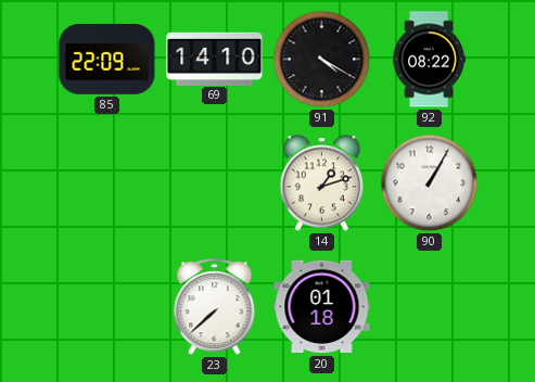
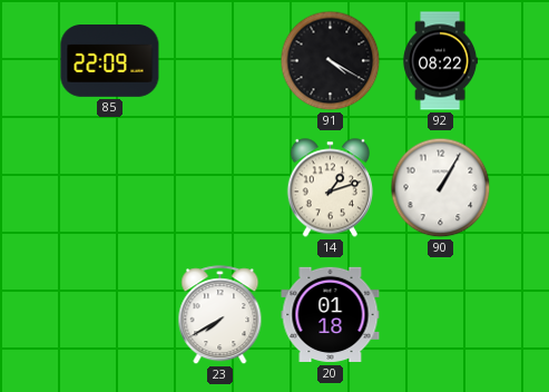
69: 14:10 -> none (215, 59)
23: 7:38 -> 7:40 (220, 315)
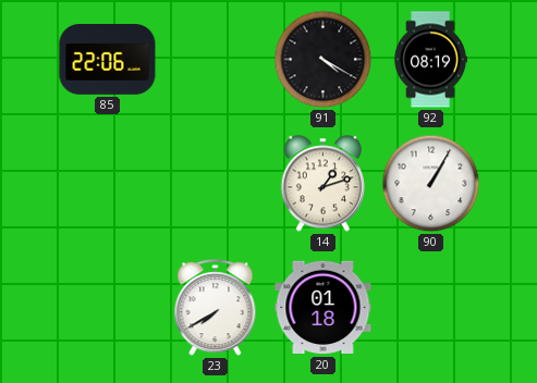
85: 22:09 -> 22:06 (108, 60)
92: 08:22 -> 08:19 (430, 60)
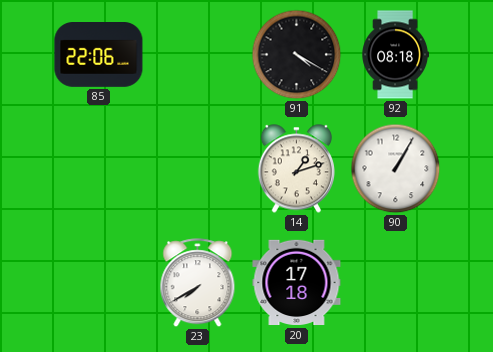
92: 08:19 -> 08:18 (395, 55)
20: 01:18 -> 17:18 (297, 283)
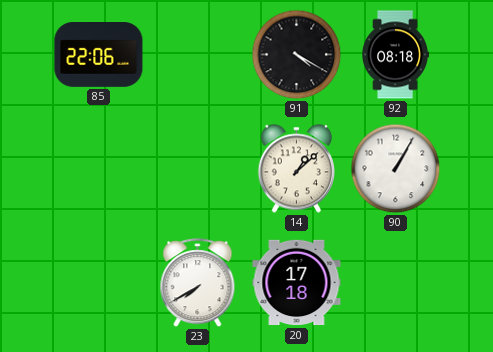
14: 1:12 -> 1:08 (296, 169)
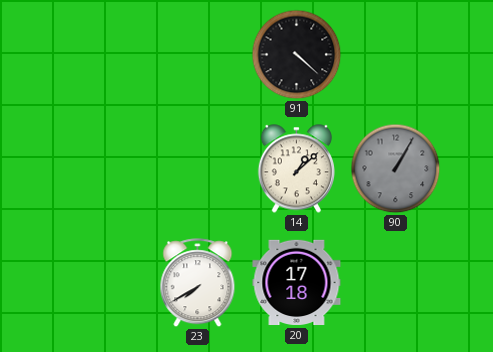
85: 22:06 -> none (99, 55)
91: 4:20 -> 4:22 (297, 55)
92: 08:18 -> none (395, 55)
90 dial: white -> grey (396, 169)
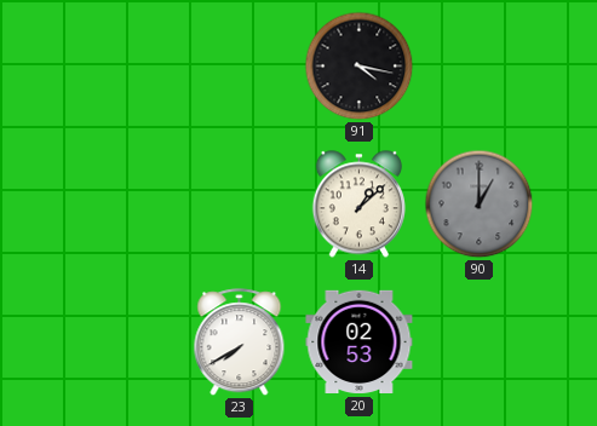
91: 4:22 -> 4:17 (360, 67)
90: 1:05 -> 1:00 (480, 205)
20: 17:18 -> 02:53 (360, 342)
